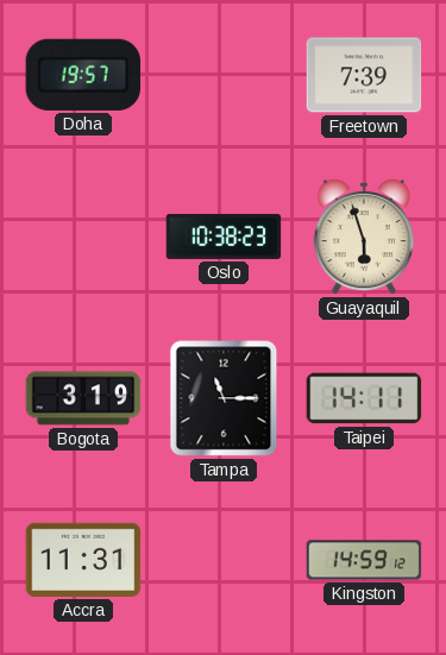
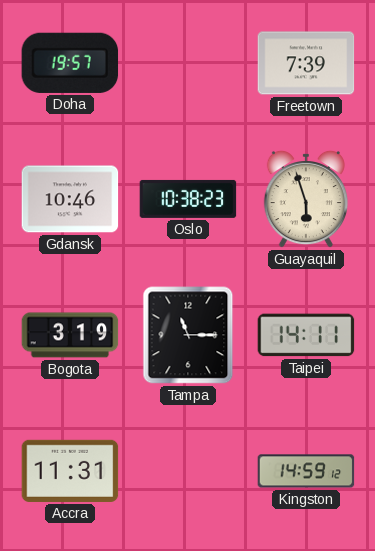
Gdansk: none -> 10:46 (70, 199)
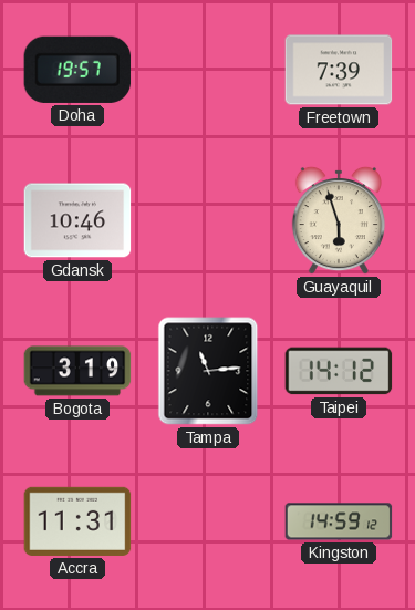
Oslo: 10:38 -> none (188, 199)
Tampa: 11:15 -> 11:14 (208, 371)
Taipei: 14:11 -> 14:12 (339, 371)
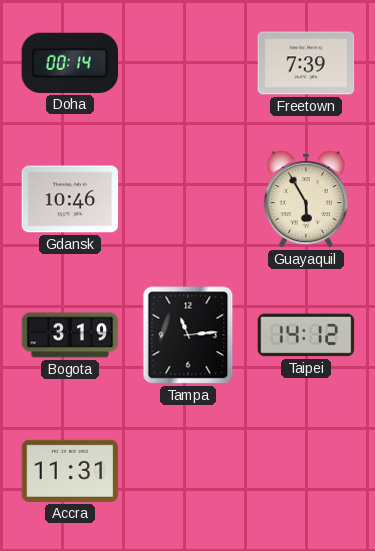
Doha: 19:57 -> 00:14 (70, 63)
Guayaquil: 5:57 -> 5:55 (306, 199)
Kingston: 14:59 -> none (339, 521)
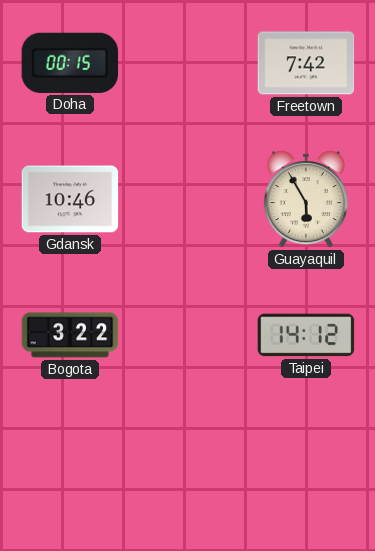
Doha: 00:14 -> 00:15 (70, 63)
Freetown: 7:39 -> 7:42 (306, 63)
Bogota: 3:19 -> 3:22 (70, 335)
Tampa: 11:14 -> none (188, 335)
Accra: 11:31 -> none (70, 471)
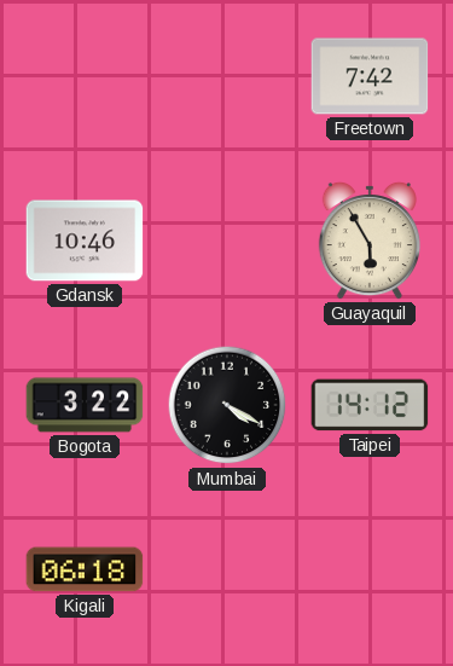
Doha: 00:15 -> none (70, 63)
Mumbai: none -> 4:20 (227, 405)
Kigali: none -> 06:18 (85, 569)
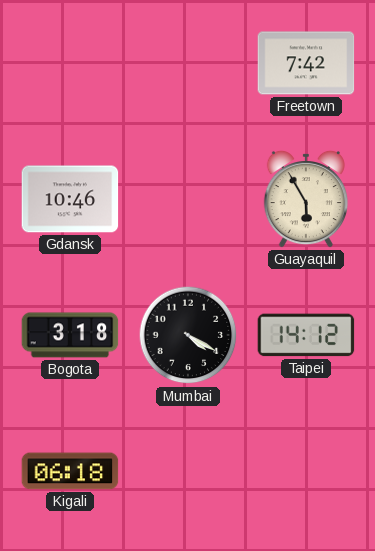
Bogota: 3:22 -> 3:18 (70, 335)
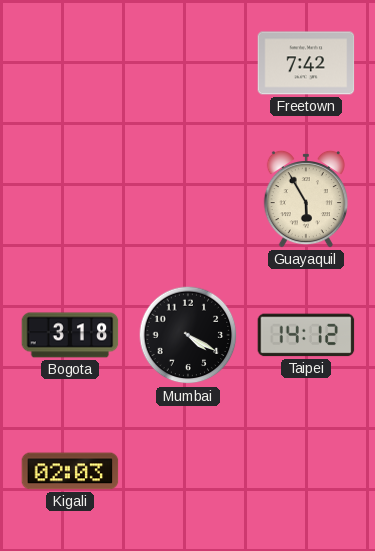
Gdansk: 10:46 -> none (70, 199)
Kigali: 06:18 -> 02:03 (70, 471)
